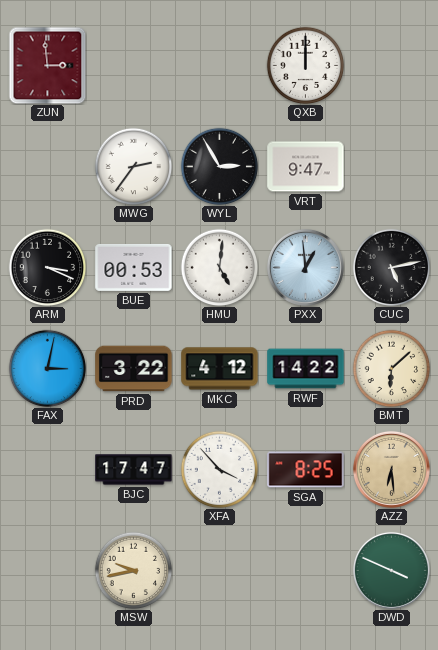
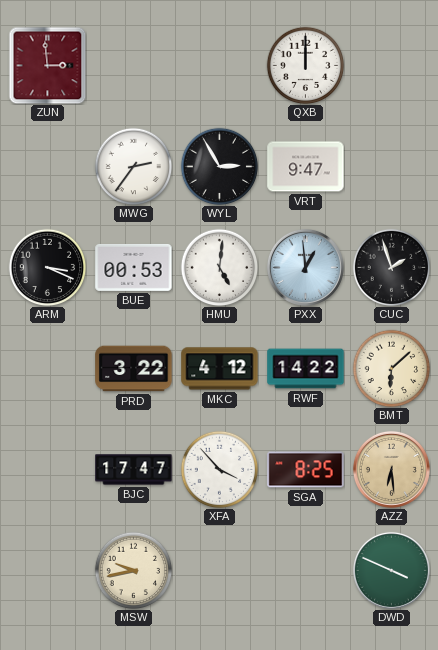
CUC: 5:13 -> 1:57 (391, 267)
FAX: 3:02 -> none (47, 368)
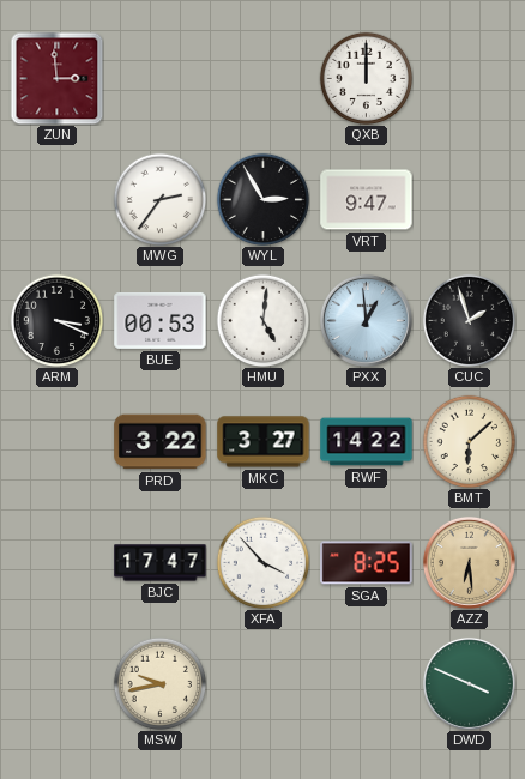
MKC: 4:12 -> 3:27 (264, 442)
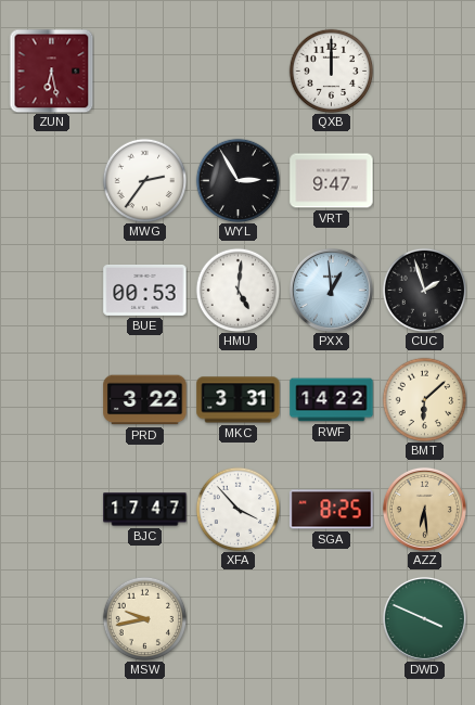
ZUN: 2:59 -> 6:28 (51, 70)
ARM: 3:19 -> none (56, 320)
MKC: 3:27 -> 3:31 (239, 400)
